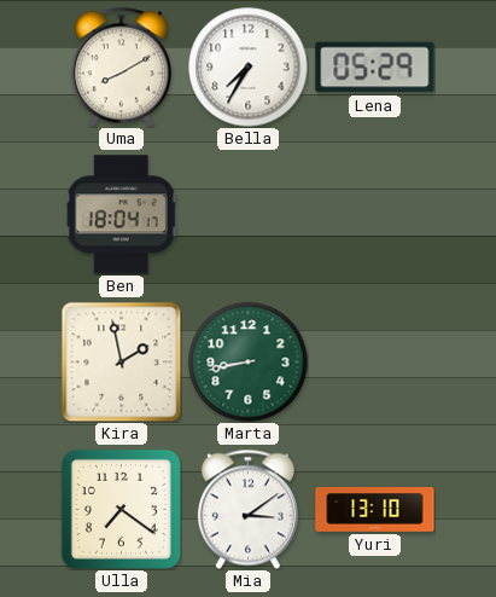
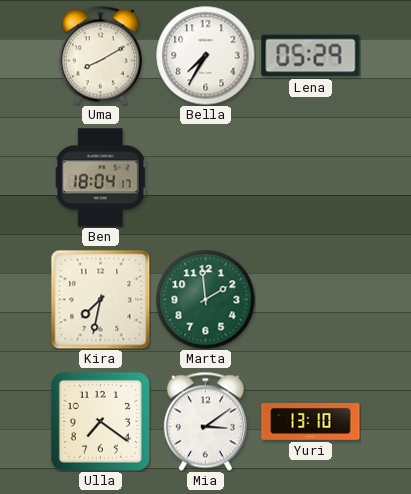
Kira: 1:58 -> 7:32 (100, 299)
Marta: 8:43 -> 1:59 (206, 300)
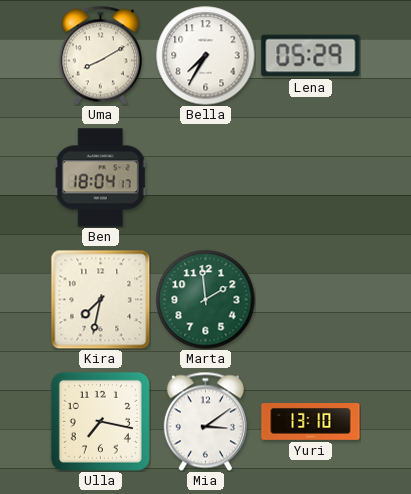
Ulla: 7:21 -> 7:17 (100, 421)
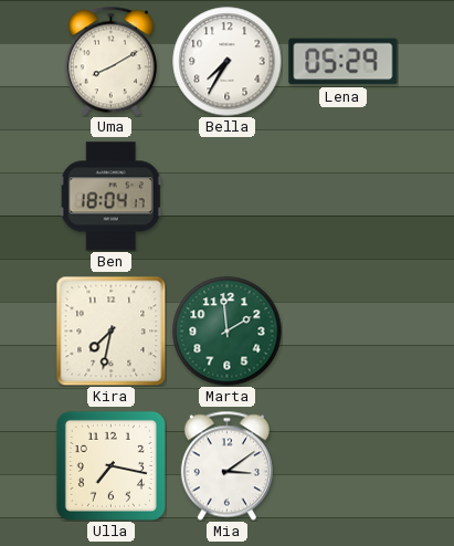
Yuri: 13:10 -> none (311, 422)
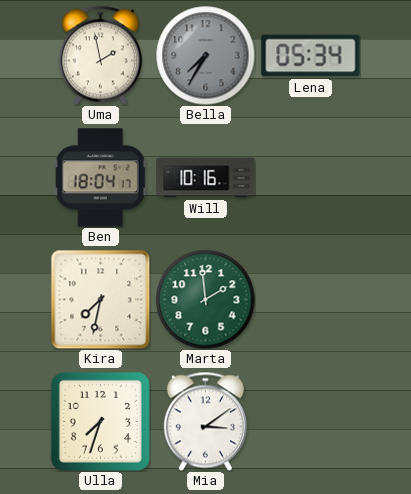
Uma: 8:10 -> 1:58 (100, 55)
Bella dial: white -> grey (206, 56)
Lena: 05:29 -> 05:34 (311, 56)
Will: none -> 10:16 (206, 178)
Ulla: 7:17 -> 7:33 (100, 421)
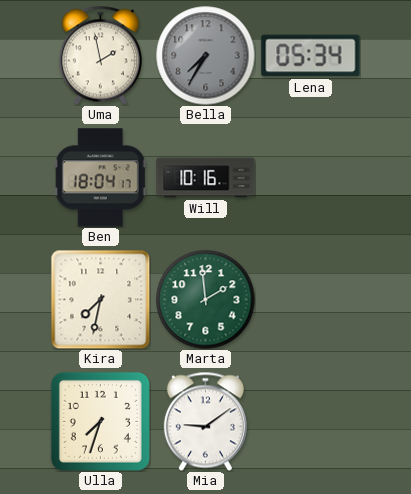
Mia: 3:09 -> 9:09 (205, 421)
